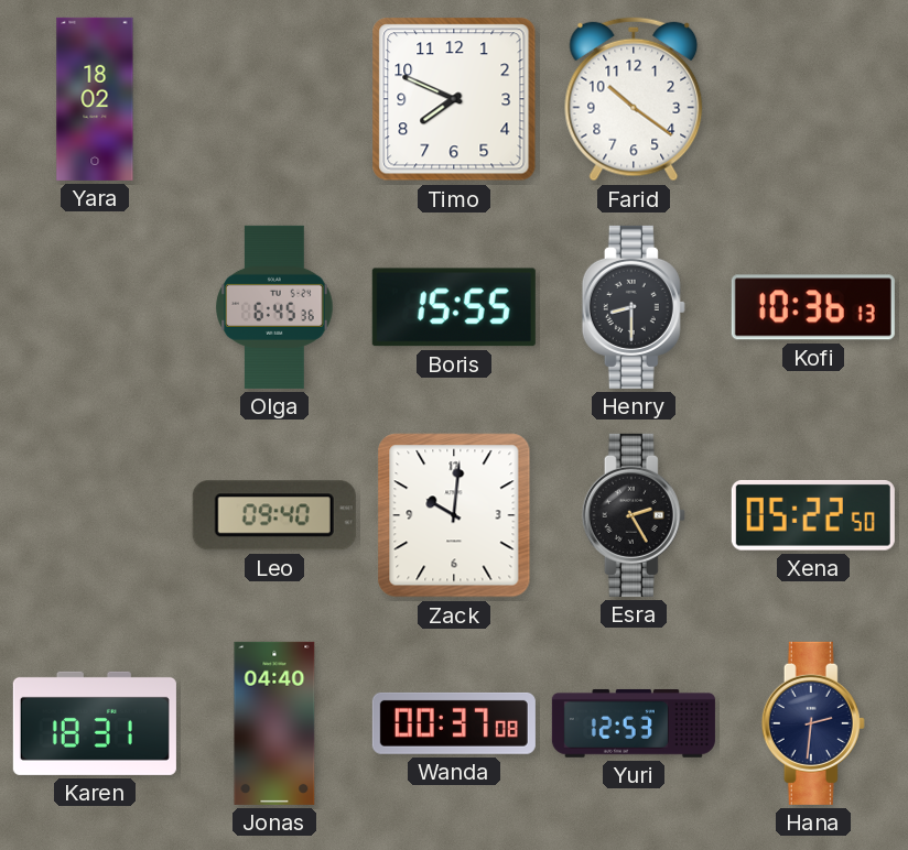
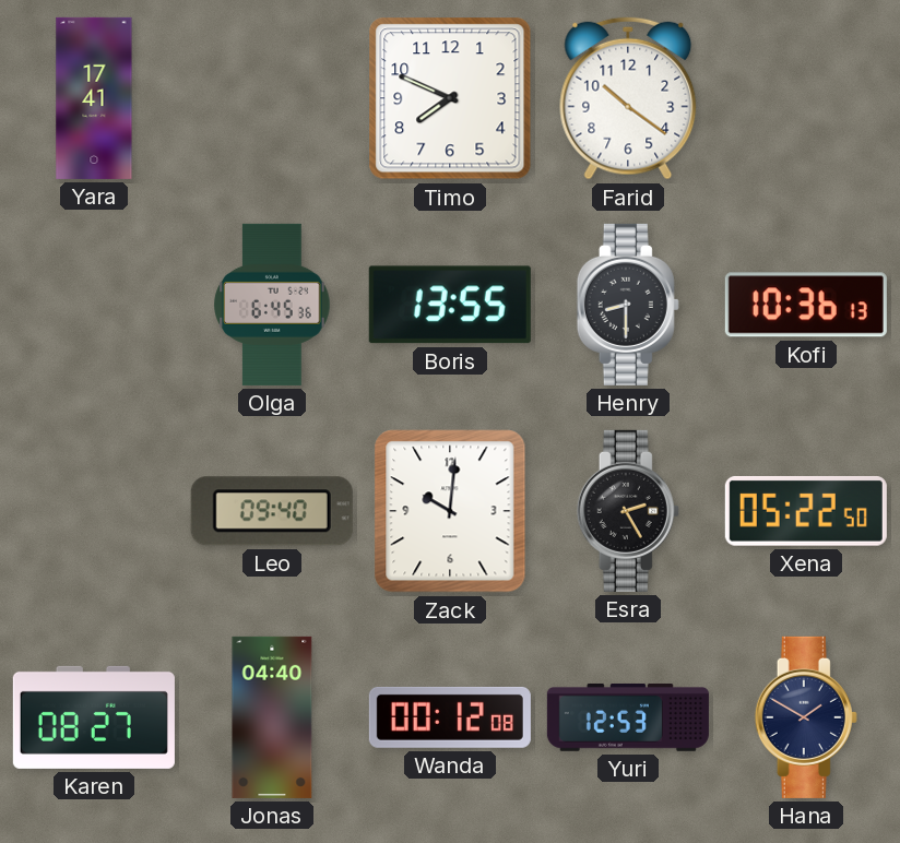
Yara: 18:02 -> 17:41 (94, 98)
Boris: 15:55 -> 13:55 (450, 305)
Karen: 18:31 -> 08:27 (94, 717)
Wanda: 00:37 -> 00:12 (450, 717)
Hana: 2:31 -> 1:50 (806, 717)
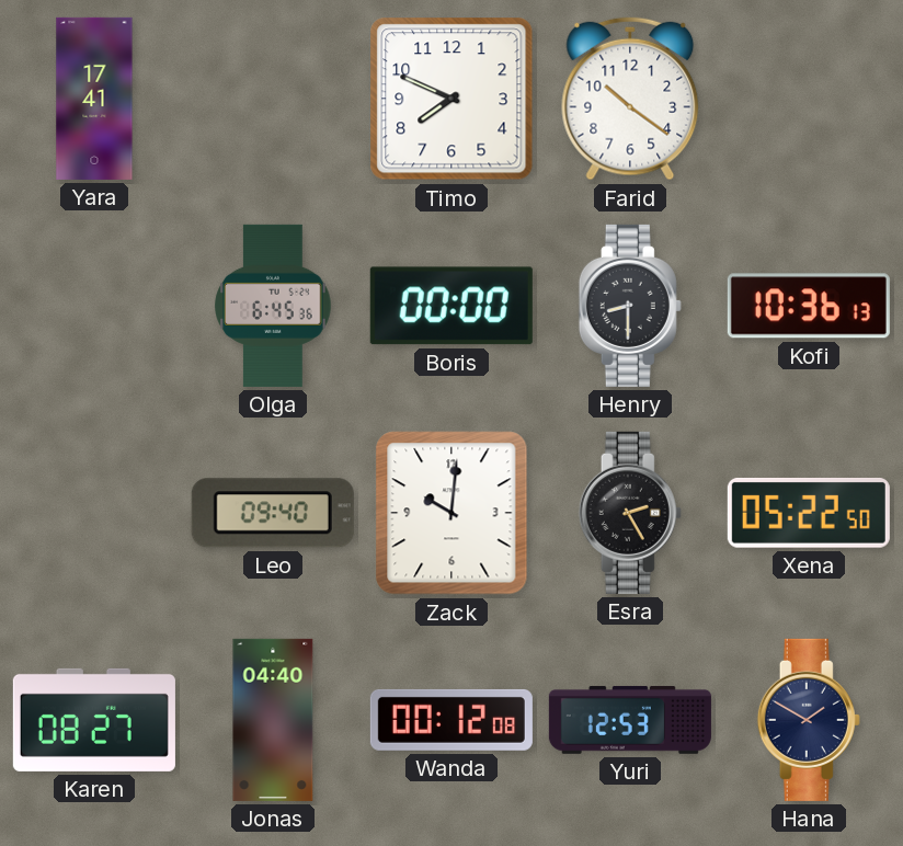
Boris: 13:55 -> 00:00 (451, 306)
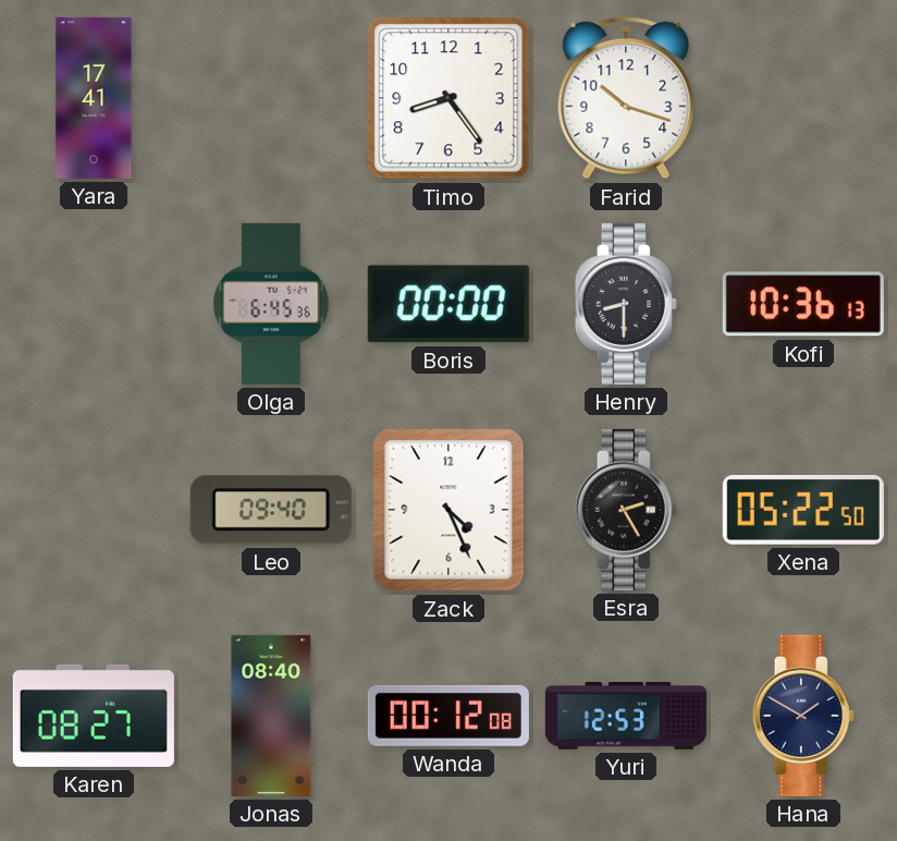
Timo: 7:49 -> 8:24 (448, 98)
Farid: 10:21 -> 10:18 (626, 98)
Zack: 10:01 -> 4:26 (448, 510)
Jonas: 04:40 -> 08:40 (271, 716)
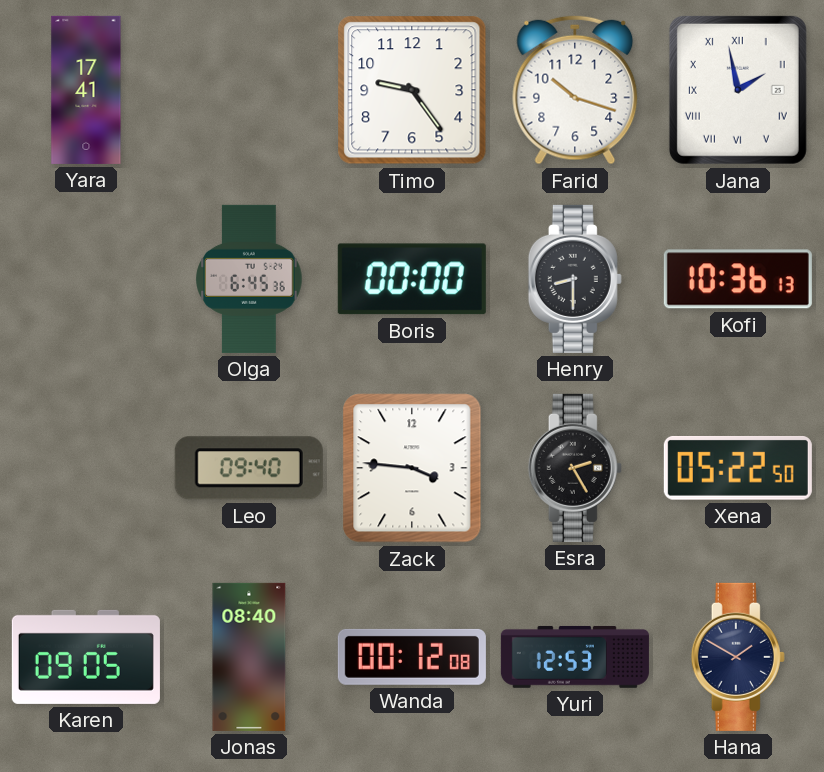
Timo: 8:24 -> 9:24 (412, 90)
Jana: none -> 1:58 (738, 90)
Zack: 4:26 -> 3:46 (412, 468)
Karen: 08:27 -> 09:05 (86, 657)
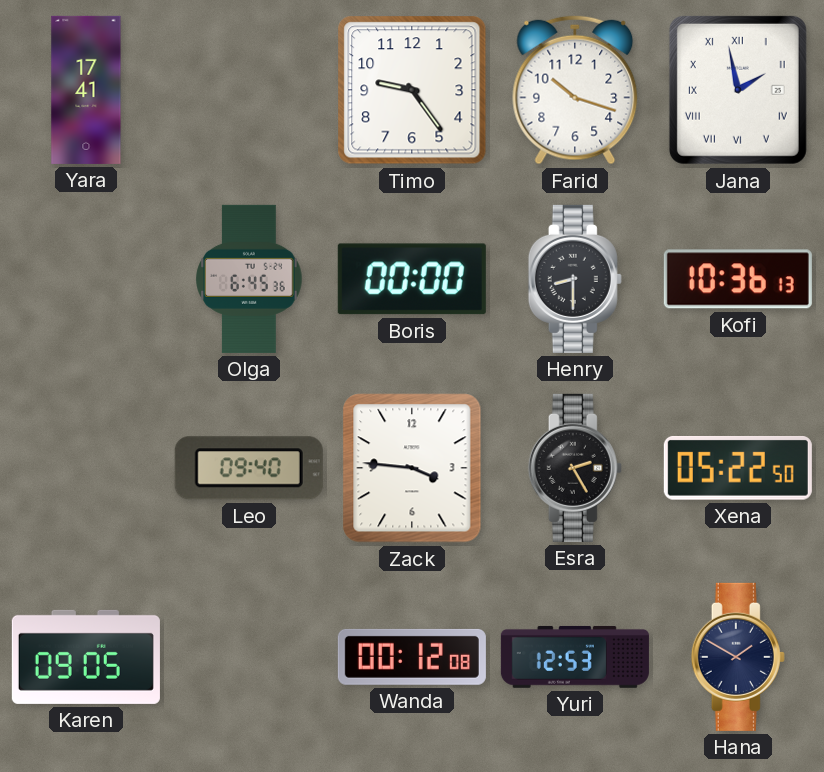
Jonas: 08:40 -> none (249, 657)
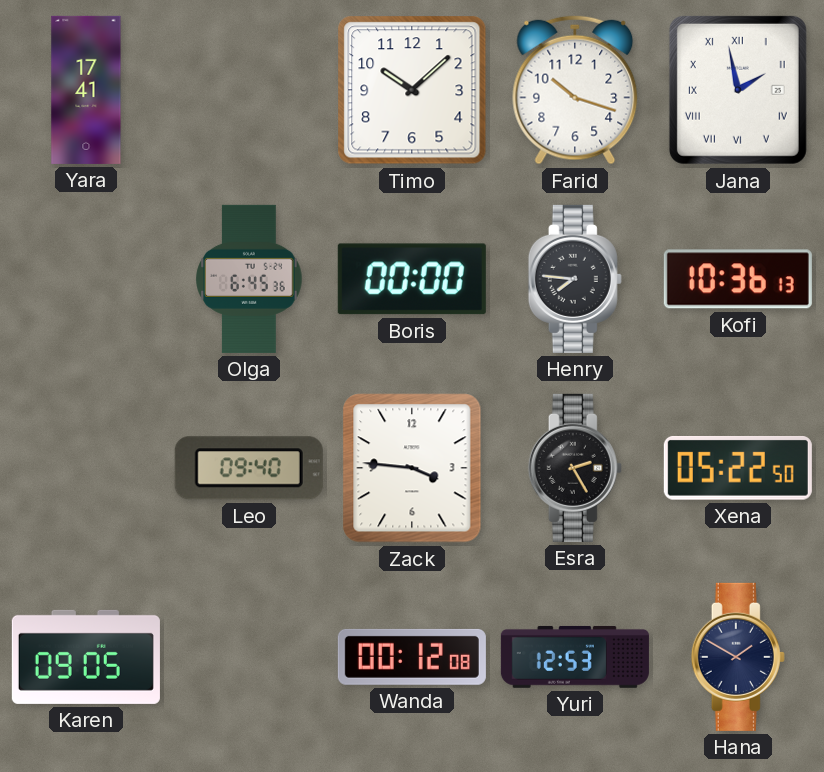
Timo: 9:24 -> 10:08 (412, 90)
Henry: 8:30 -> 7:46 (575, 279)
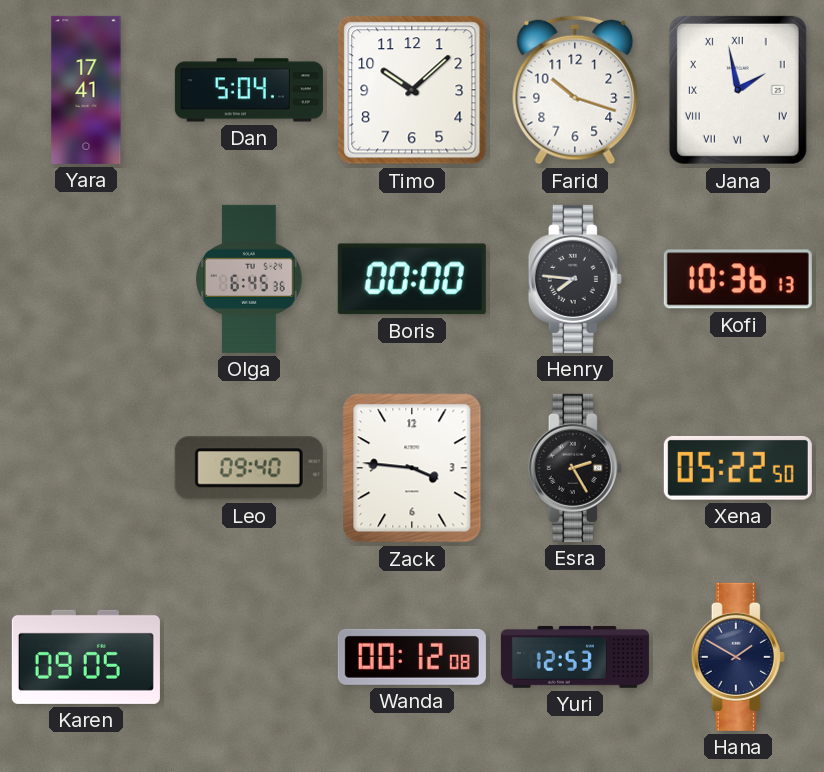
Dan: none -> 5:04 (249, 90)
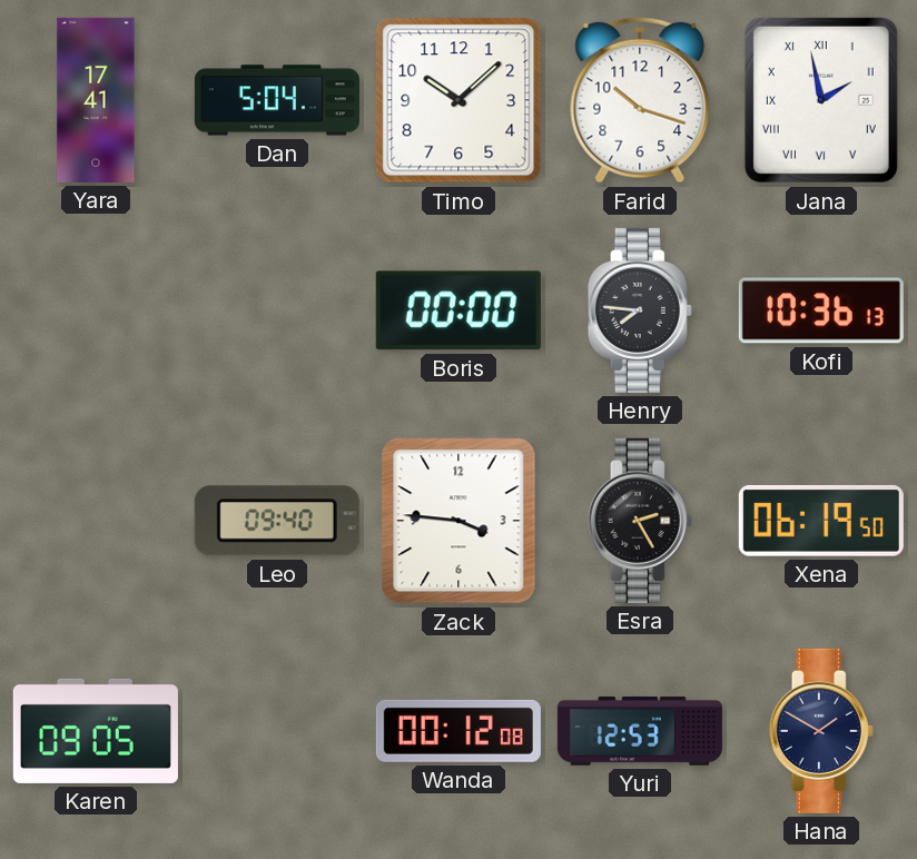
Olga: 6:45 -> none (249, 279)
Xena: 05:22 -> 06:19 (821, 521)
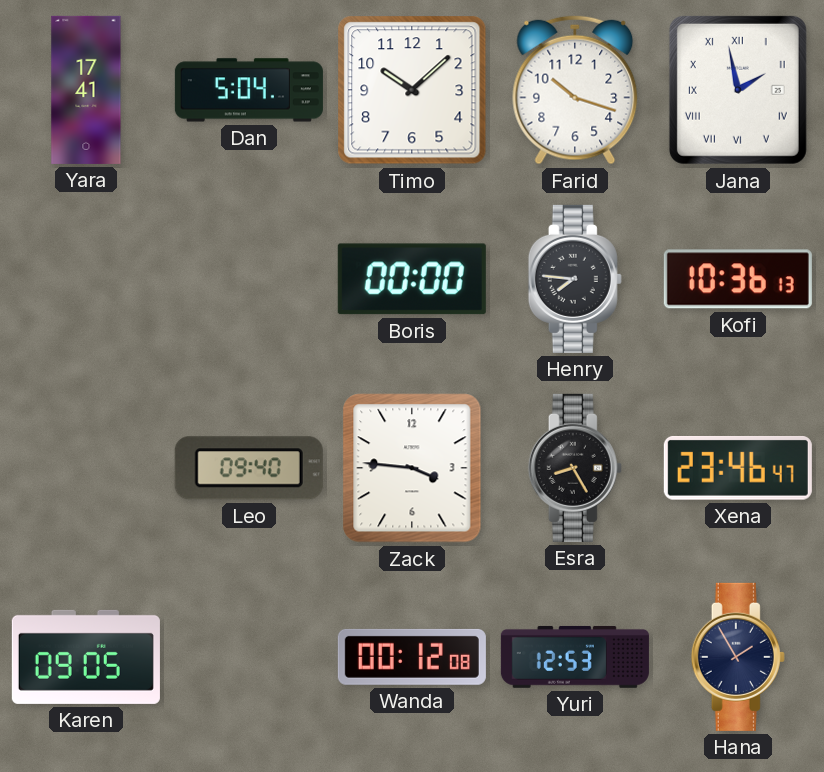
Esra: 2:25 -> 8:25 (575, 468)
Xena: 06:19 -> 23:46 (738, 468)
Hana: 1:50 -> 1:55 (738, 657)
